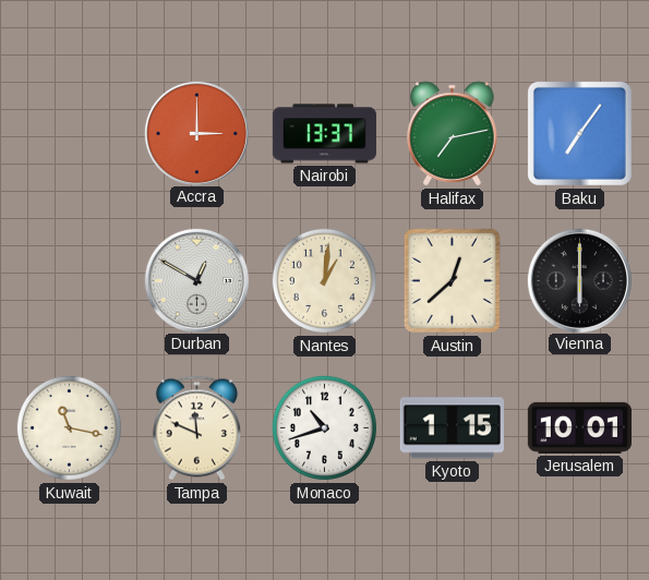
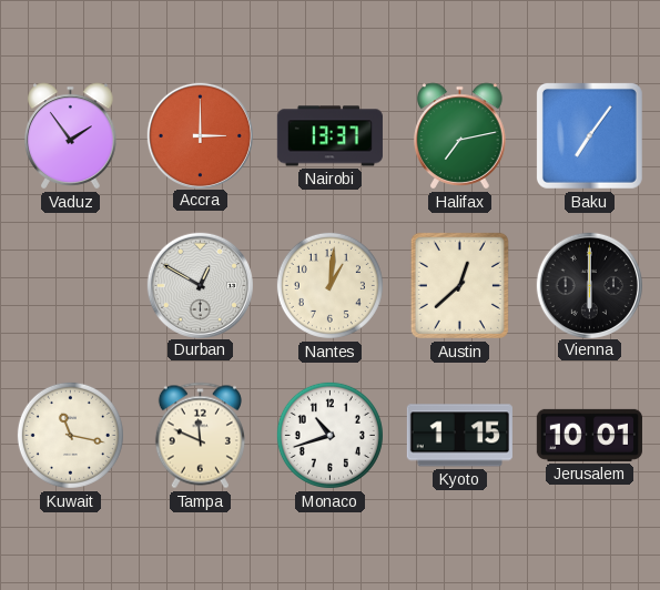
Vaduz: none -> 1:54 (71, 136)
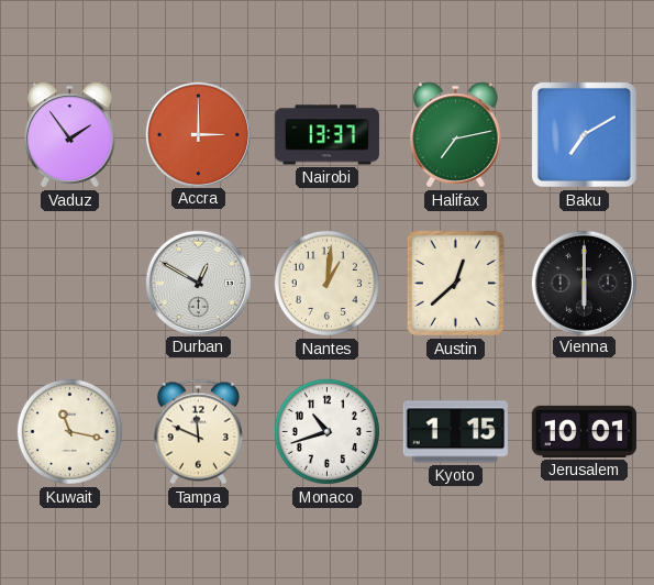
Baku: 7:06 -> 7:10 (584, 134)
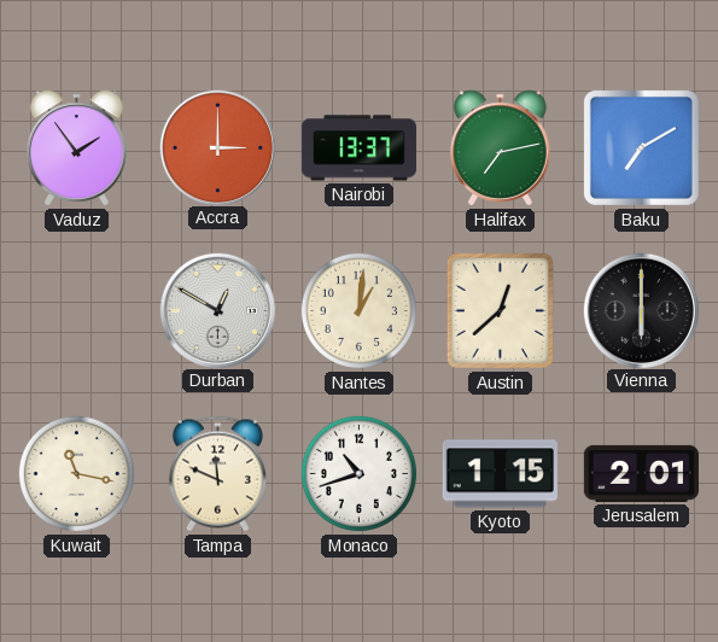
Jerusalem: 10:01 -> 2:01 (641, 473)
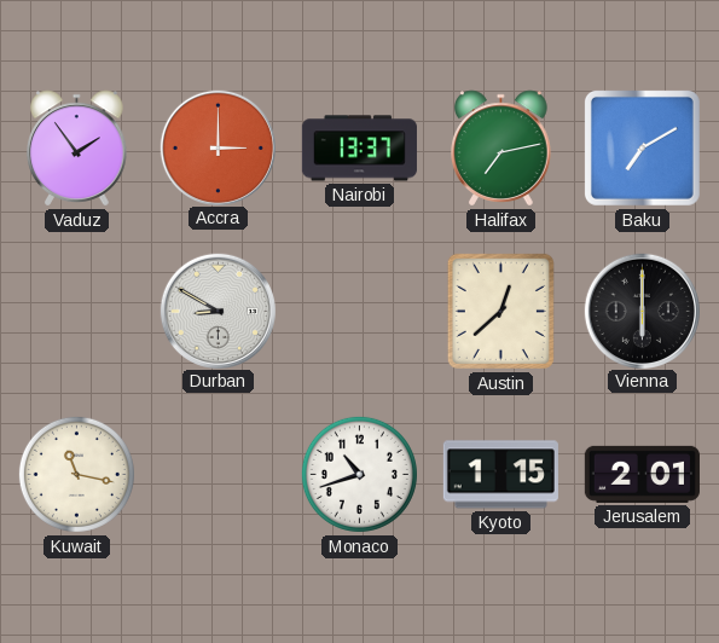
Durban: 12:50 -> 8:50 (218, 311)
Nantes: 1:01 -> none (358, 310)
Tampa: 11:49 -> none (217, 474)
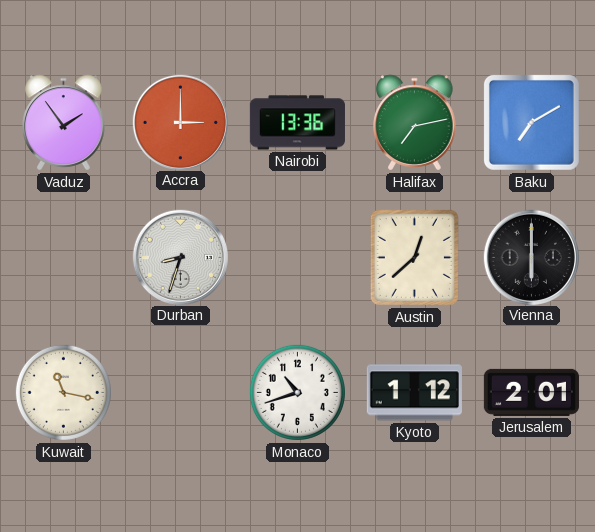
Nairobi: 13:37 -> 13:36 (297, 123)
Durban: 8:50 -> 8:33 (180, 257)
Kyoto: 1:15 -> 1:12 (414, 393)
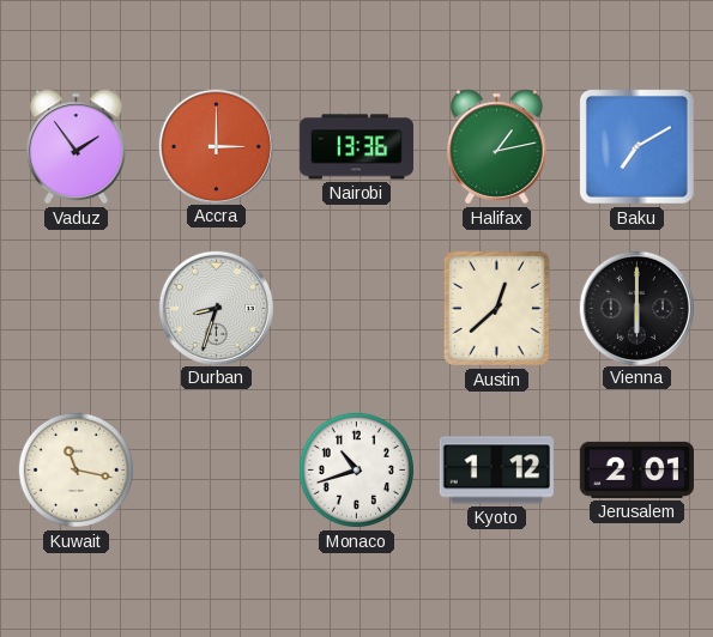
Halifax: 7:13 -> 1:13 (497, 147)
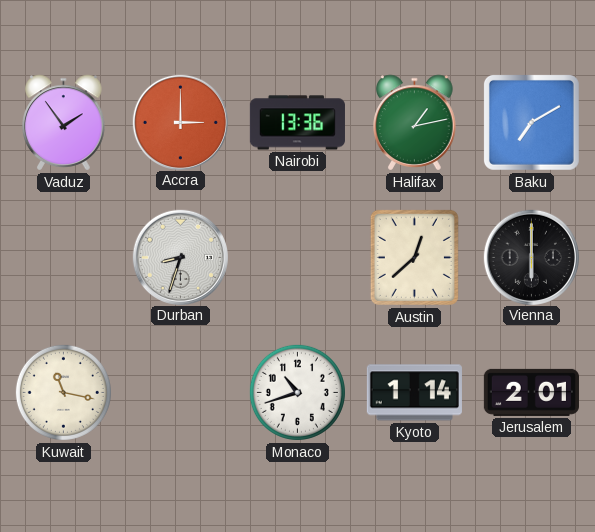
Kyoto: 1:12 -> 1:14 (414, 393)
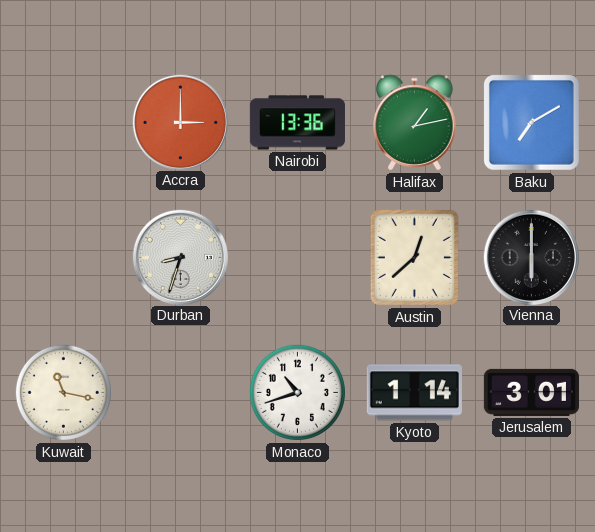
Vaduz: 1:54 -> none (64, 123)
Jerusalem: 2:01 -> 3:01 (531, 392)
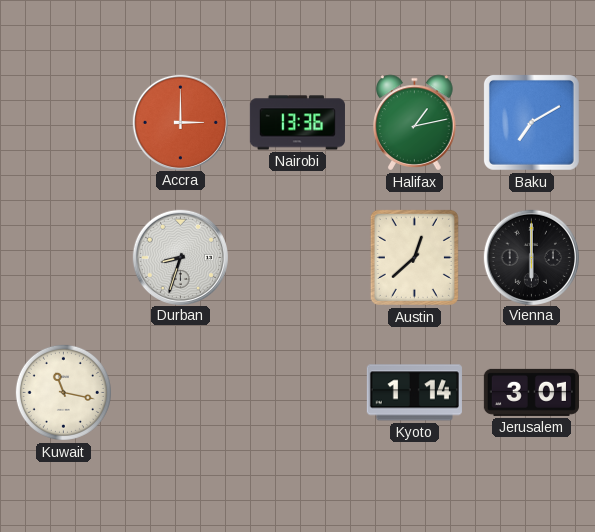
Monaco: 10:42 -> none (297, 392)
